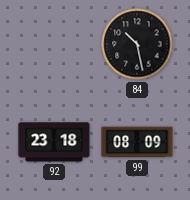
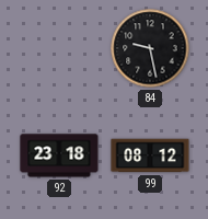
84: 10:28 -> 9:28 (150, 48)
99: 08:09 -> 08:12 (150, 155)
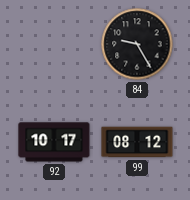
84: 9:28 -> 9:25 (137, 44)
92: 23:18 -> 10:17 (54, 142)
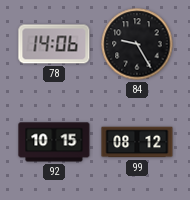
78: none -> 14:06 (54, 44)
92: 10:17 -> 10:15 (54, 142)
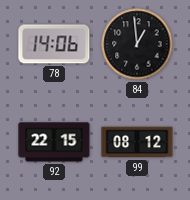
84: 9:25 -> 12:59 (137, 44)
92: 10:15 -> 22:15 (54, 142)
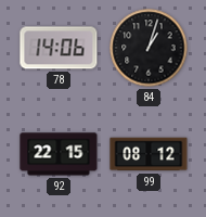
84: 12:59 -> 1:03 (149, 48)
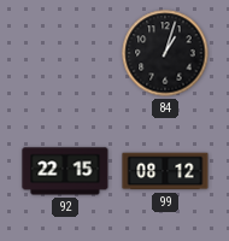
78: 14:06 -> none (59, 48)
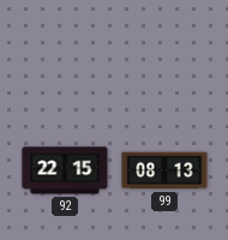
84: 1:03 -> none (165, 53)
99: 08:12 -> 08:13 (164, 170)
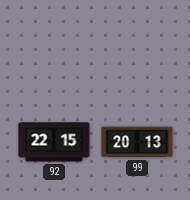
99: 08:13 -> 20:13 (137, 142)
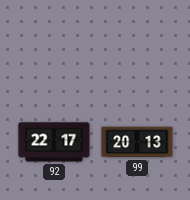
92: 22:15 -> 22:17 (54, 142)
